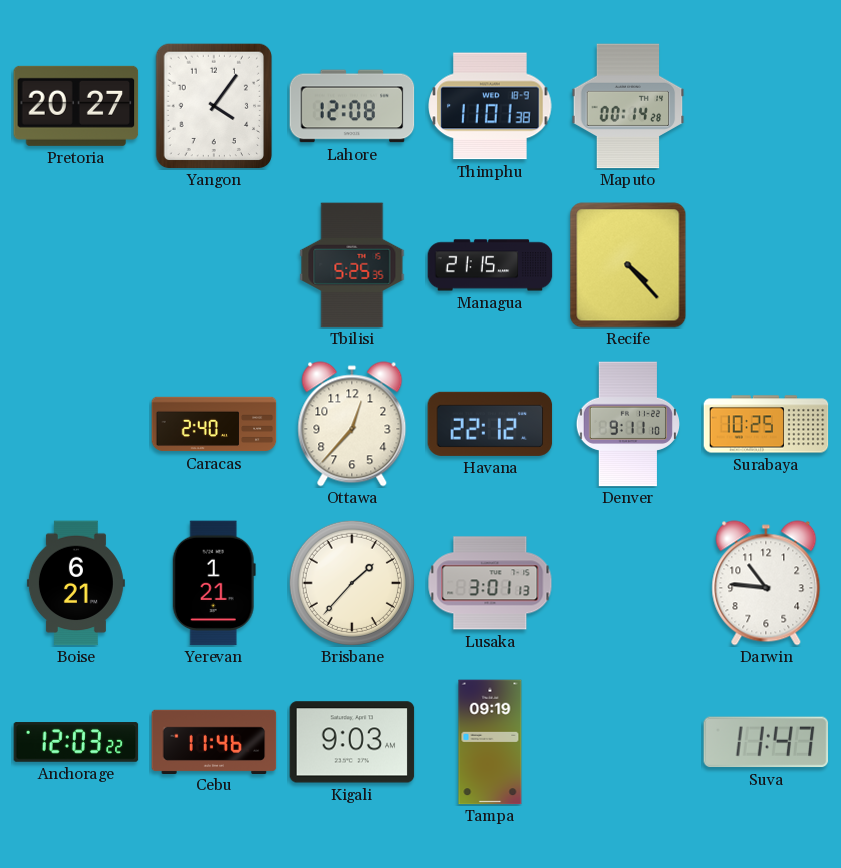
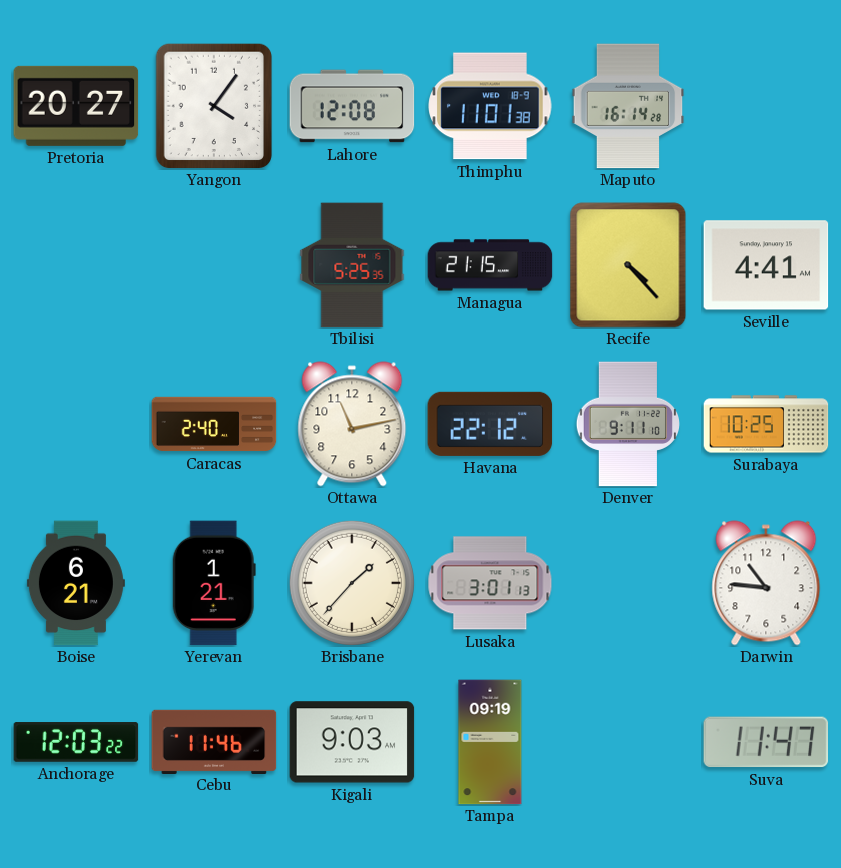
Maputo: 00:14 -> 16:14 (628, 106)
Seville: none -> 4:41 (766, 265)
Ottawa: 12:37 -> 11:13 (352, 424)
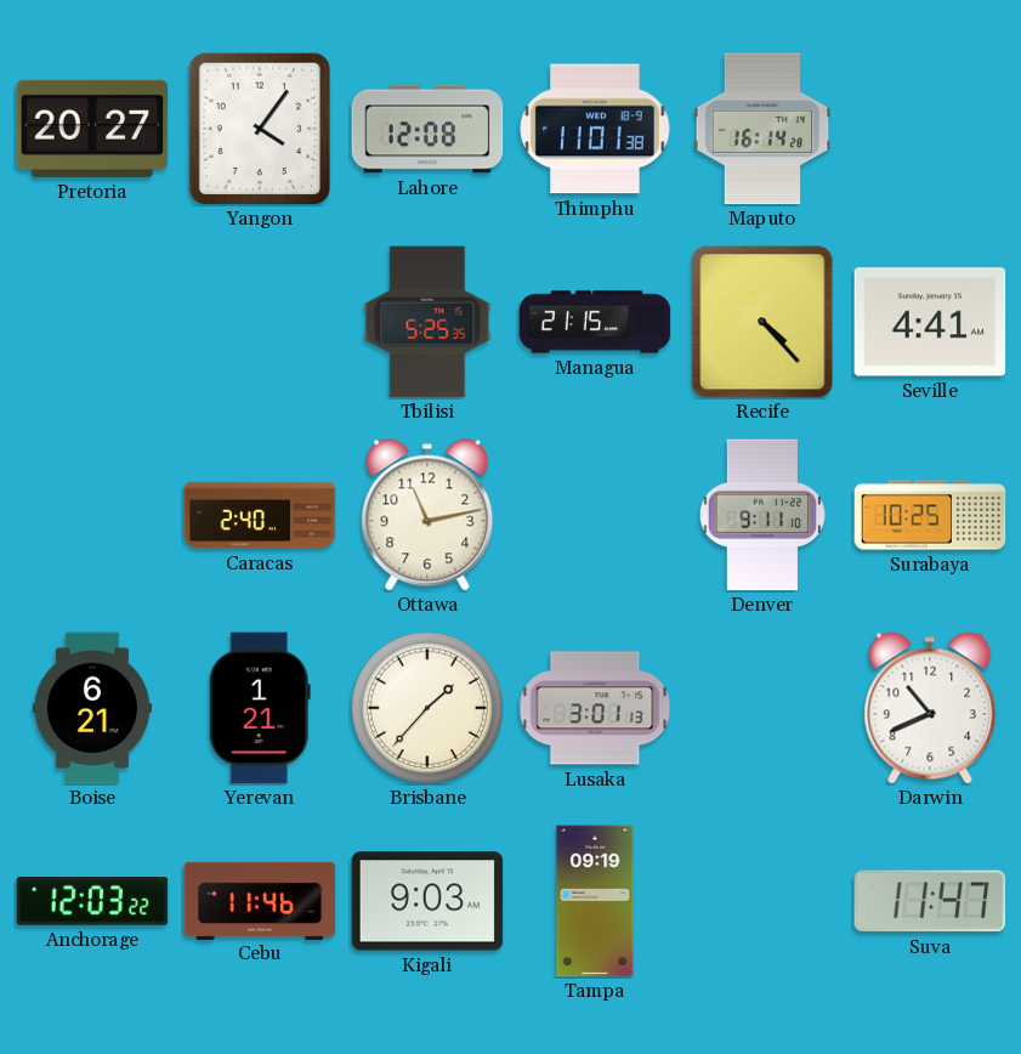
Havana: 22:12 -> none (490, 424)
Darwin: 10:46 -> 10:41 (930, 708)
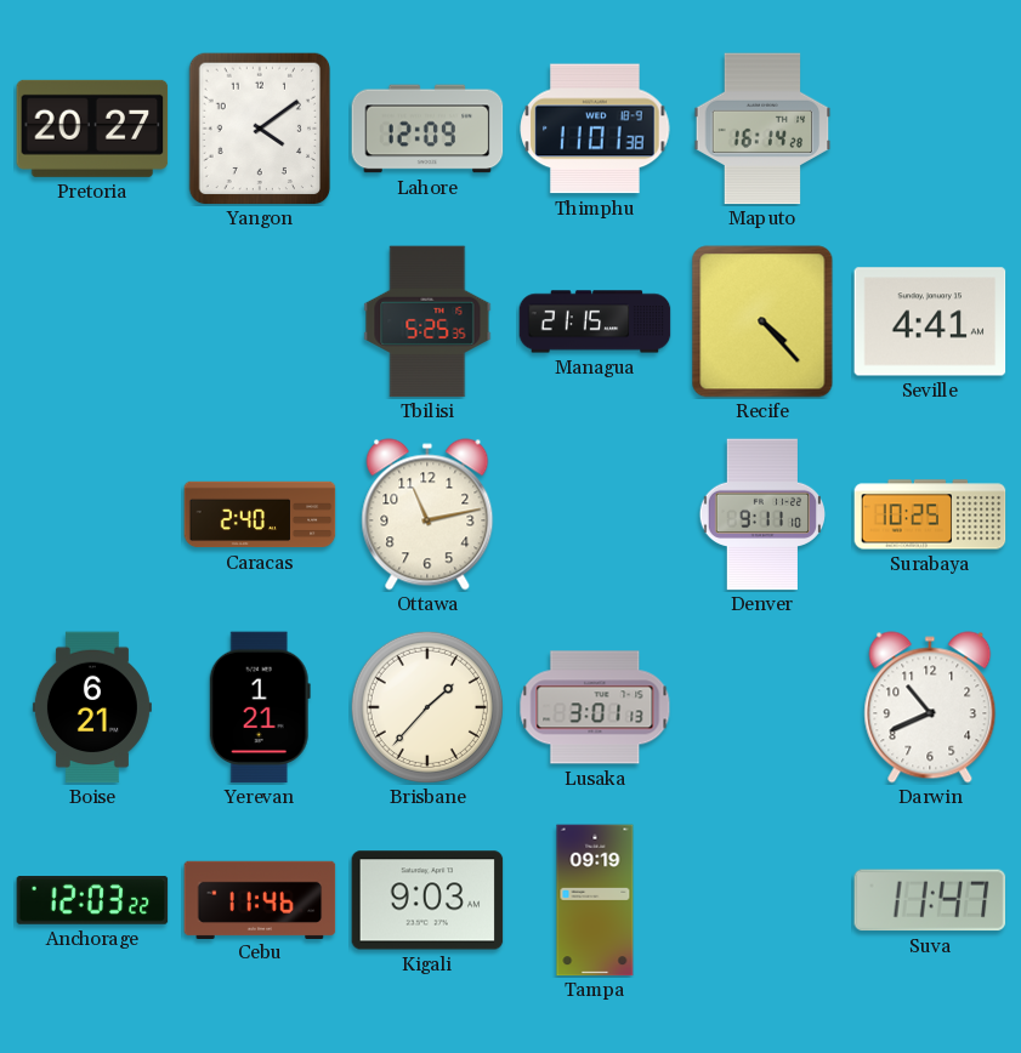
Yangon: 4:06 -> 4:09 (260, 129)
Lahore: 12:08 -> 12:09 (427, 129)
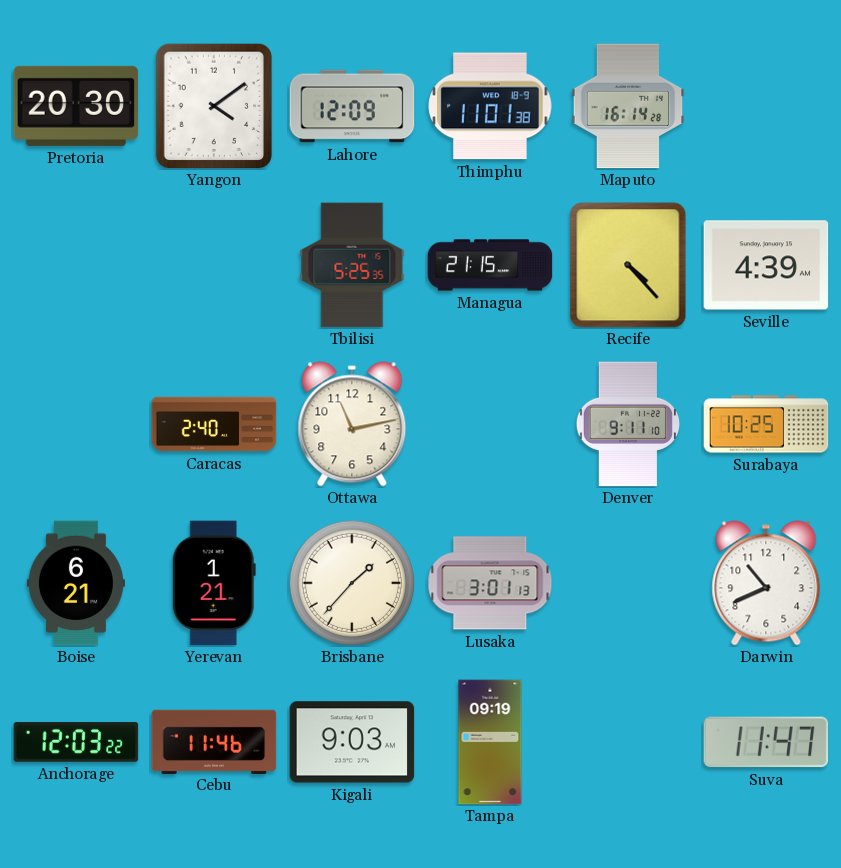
Pretoria: 20:27 -> 20:30 (76, 106)
Seville: 4:41 -> 4:39 (766, 265)
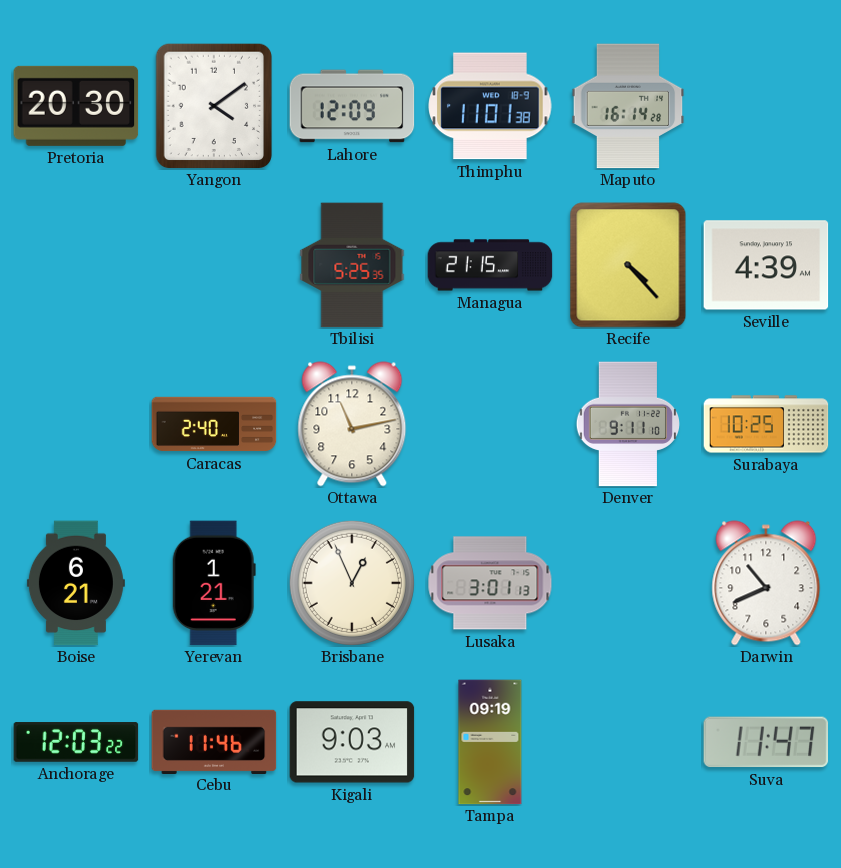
Brisbane: 1:37 -> 12:56 (352, 583)
